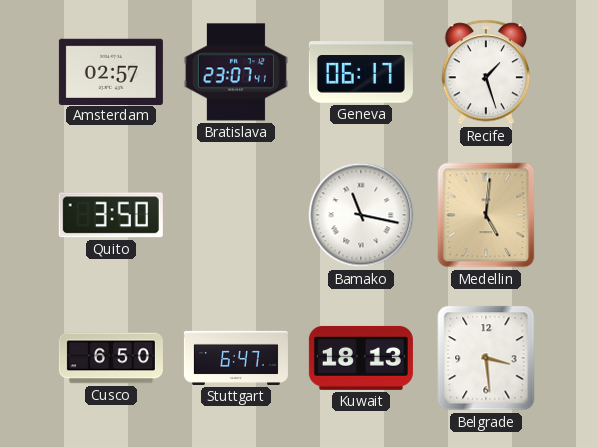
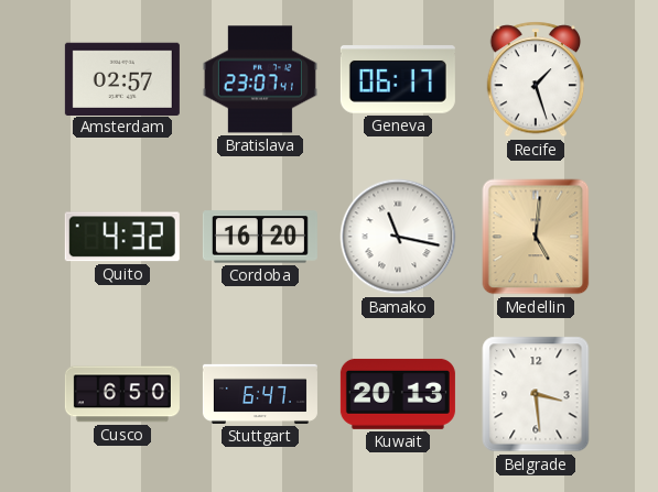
Quito: 3:50 -> 4:32 (122, 237)
Cordoba: none -> 16:20 (260, 237)
Kuwait: 18:13 -> 20:13 (398, 394)
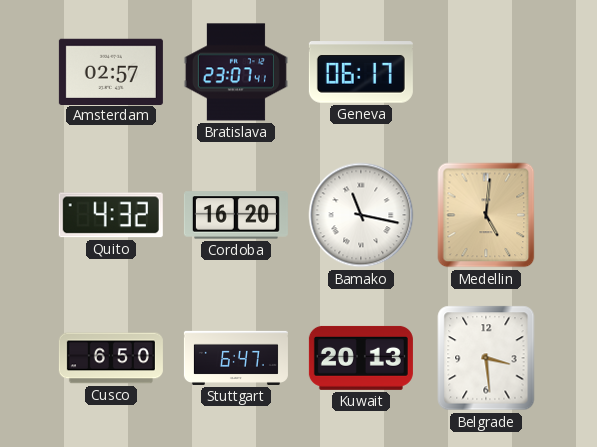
Recife: 1:27 -> none (536, 79)
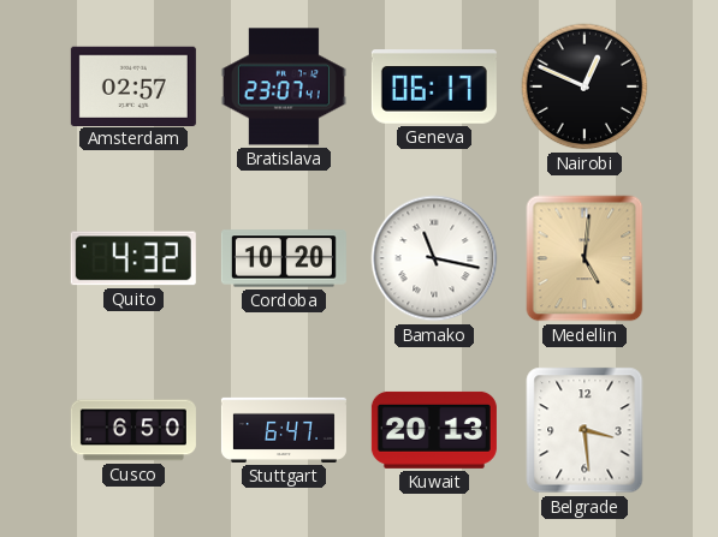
Nairobi: none -> 12:49 (585, 86)
Cordoba: 16:20 -> 10:20 (284, 258)
